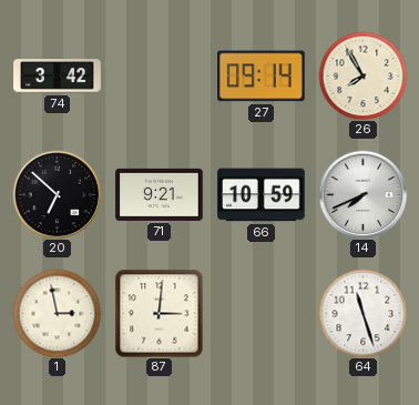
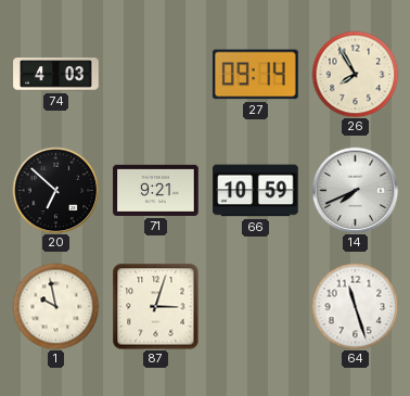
74: 3:42 -> 4:03 (56, 75)
1: 2:58 -> 9:58 (55, 306)
87: 3:01 -> 3:03 (155, 306)
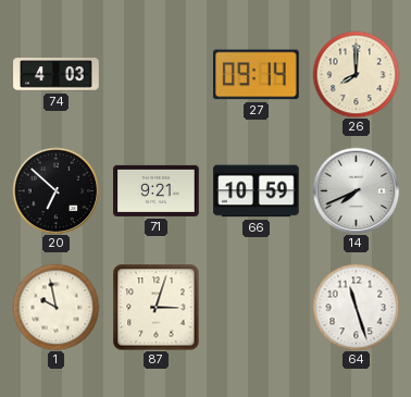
26: 7:55 -> 8:00 (356, 74)
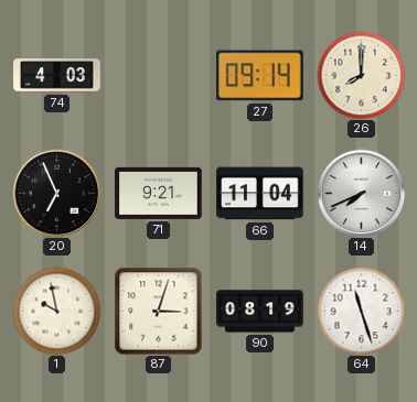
20: 6:52 -> 6:56 (56, 193)
66: 10:59 -> 11:04 (260, 194)
90: none -> 08:19 (260, 312)
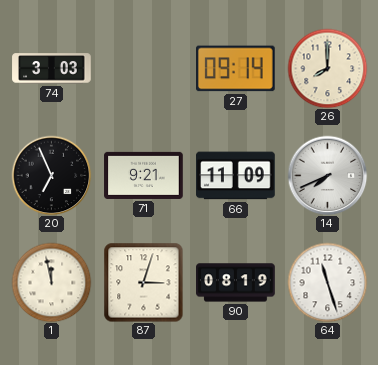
74: 4:03 -> 3:03 (52, 69)
66: 11:04 -> 11:09 (236, 176)
1: 9:58 -> 11:58 (51, 282)
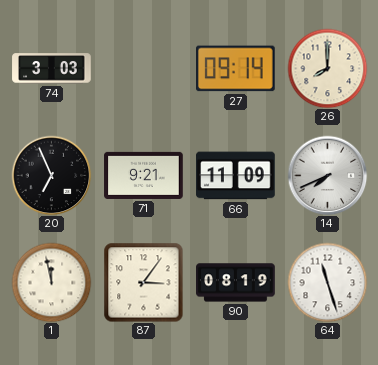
87: 3:03 -> 3:06 (143, 282)
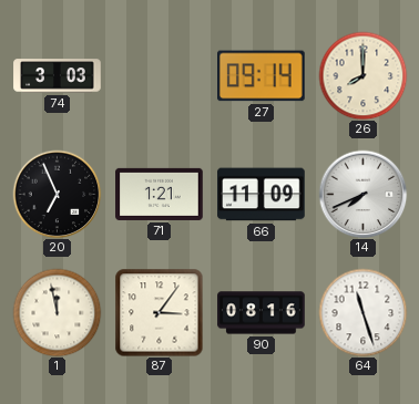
71: 9:21 -> 1:21 (160, 194)
90: 08:19 -> 08:16 (262, 313)
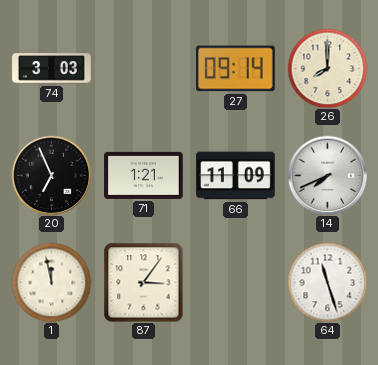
90: 08:16 -> none (262, 313)
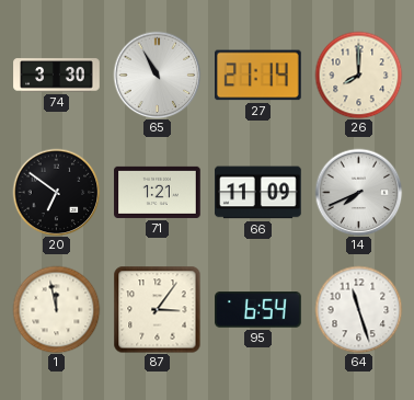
74: 3:03 -> 3:30 (57, 76)
65: none -> 10:55 (157, 75)
27: 09:14 -> 21:14 (258, 76)
20: 6:56 -> 6:51 (56, 192)
95: none -> 6:54 (258, 310)
